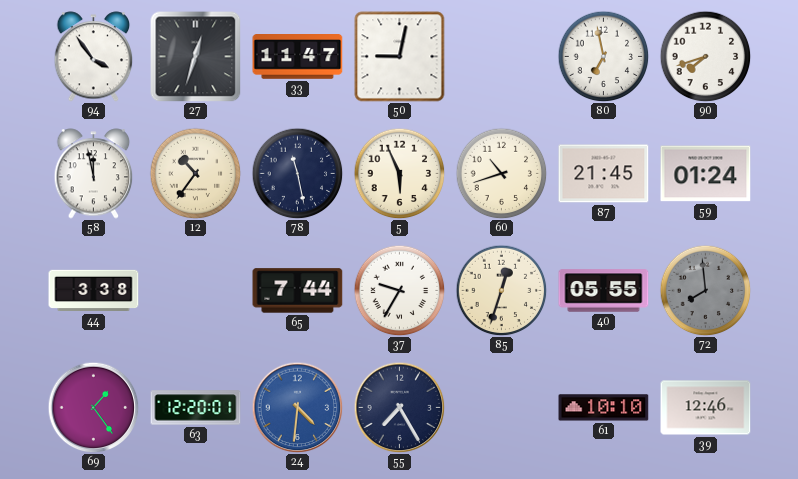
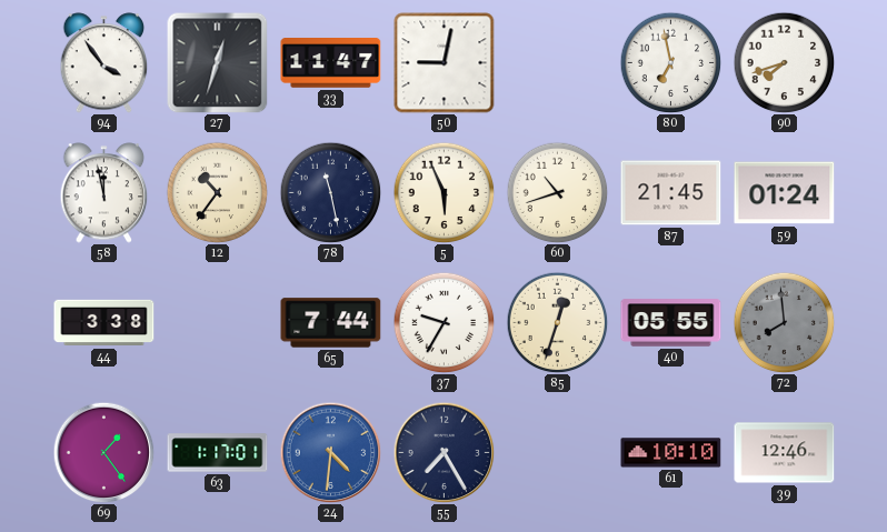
63: 12:20 -> 1:17 (218, 453)
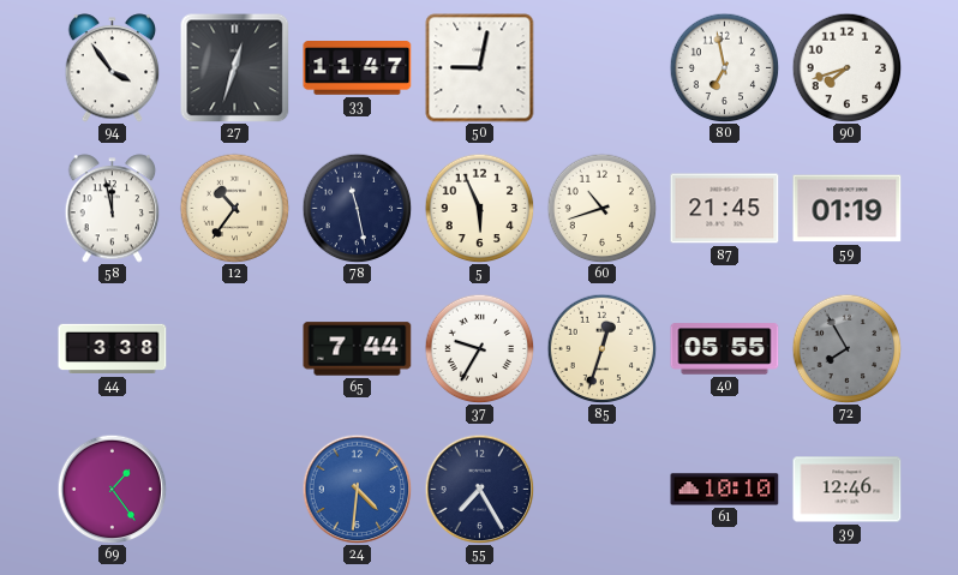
59: 01:24 -> 01:19 (848, 209)
72: 7:59 -> 7:55 (846, 348)
63: 1:17 -> none (218, 453)
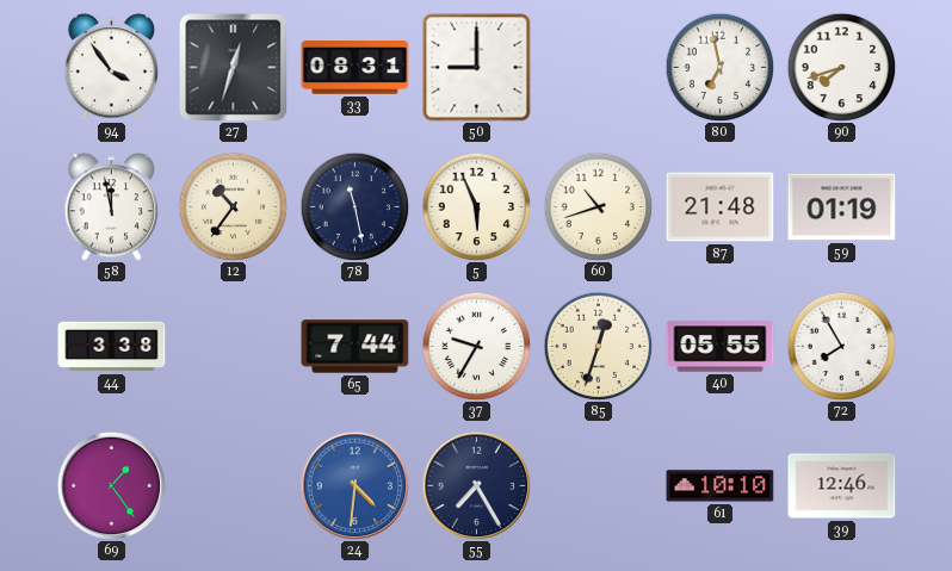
33: 11:47 -> 08:31 (356, 68)
50: 9:02 -> 9:00 (477, 68)
87: 21:45 -> 21:48 (721, 207)
72 dial: grey -> white (841, 346)
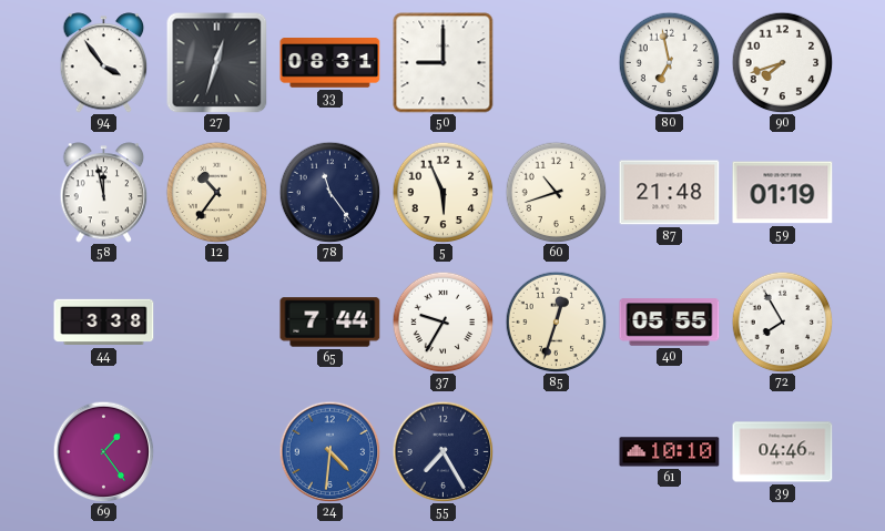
78: 11:28 -> 11:24 (329, 192)
39: 12:46 -> 04:46 (783, 452)
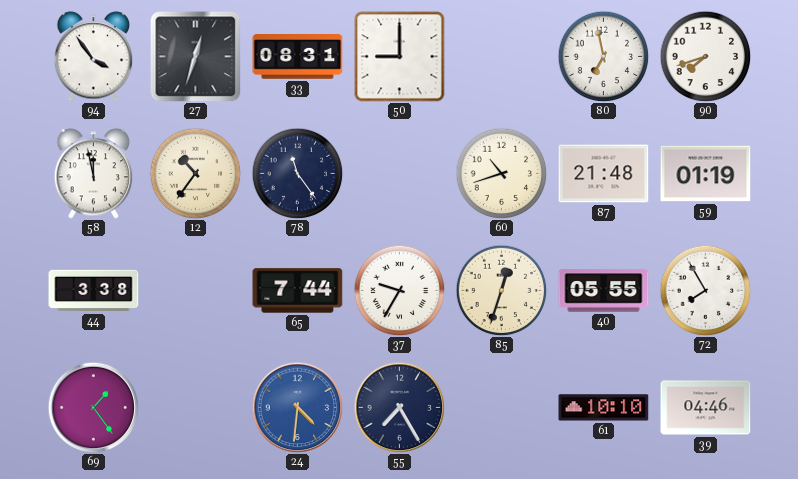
5: 5:56 -> none (442, 192)
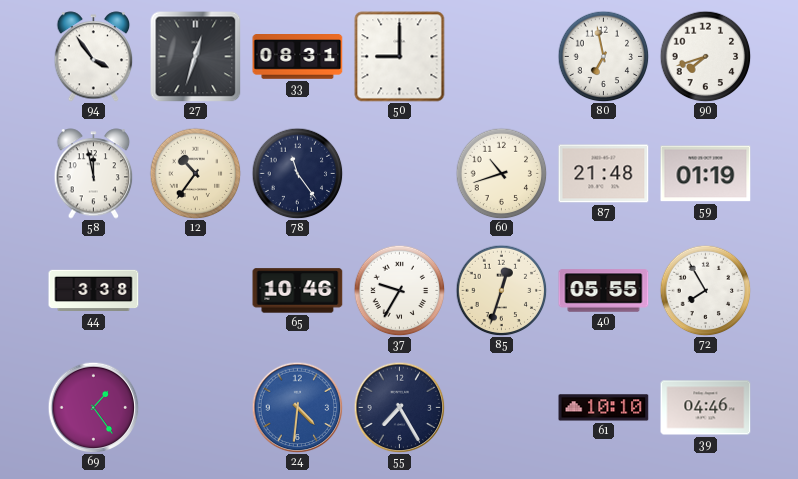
65: 7:44 -> 10:46 (298, 291)
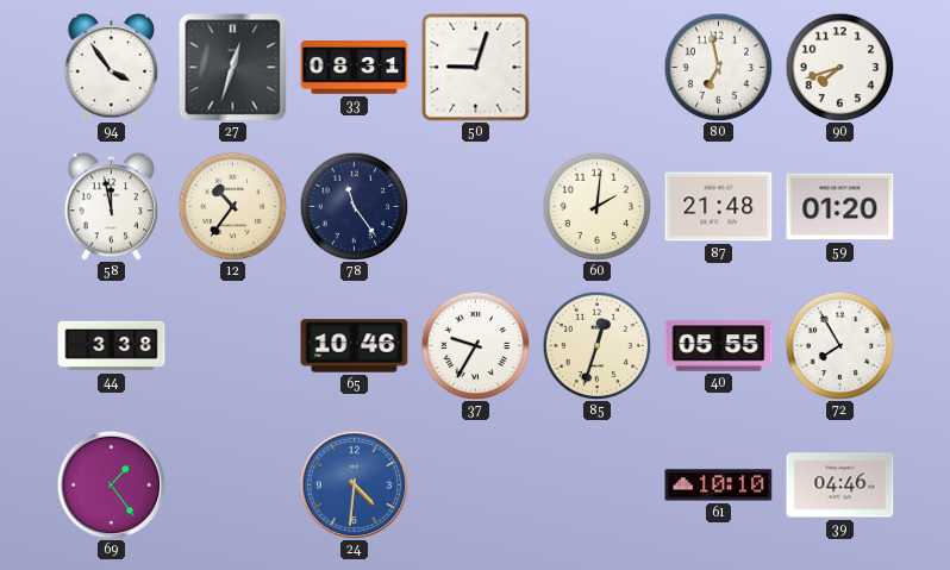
50: 9:00 -> 9:03 (476, 68)
60: 10:42 -> 2:01 (596, 206)
59: 01:19 -> 01:20 (840, 207)
55: 7:25 -> none (399, 407)
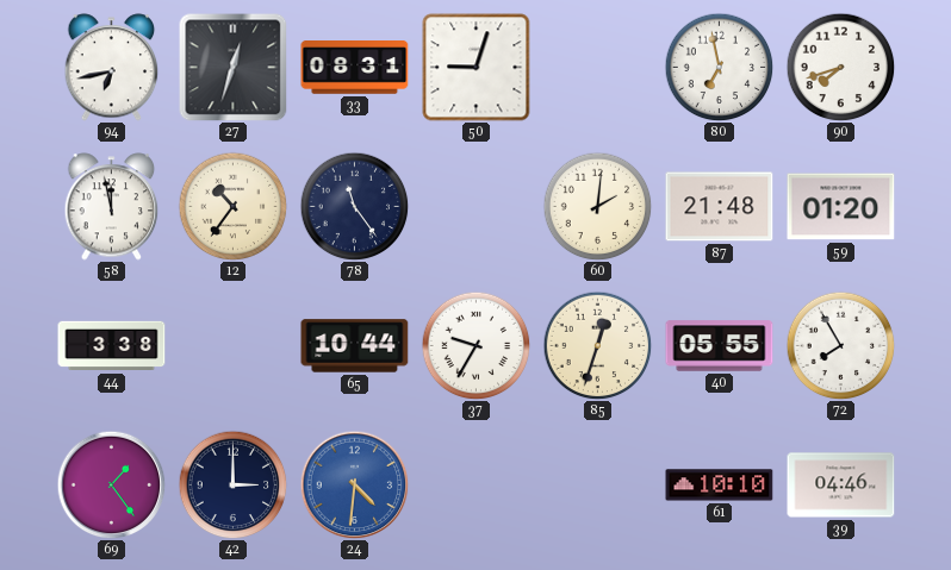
94: 3:54 -> 6:43 (112, 68)
65: 10:46 -> 10:44 (355, 346)
42: none -> 3:00 (232, 484)
